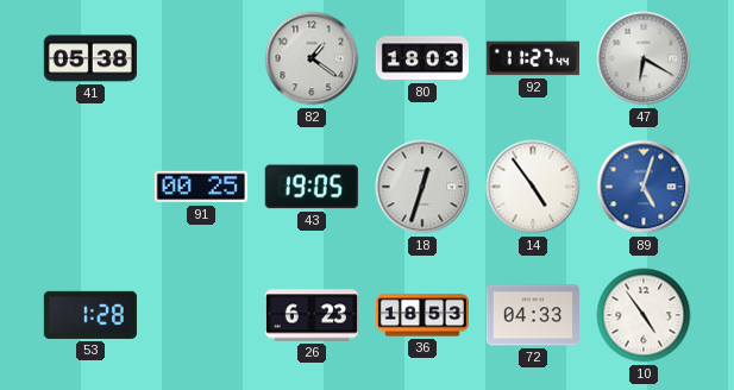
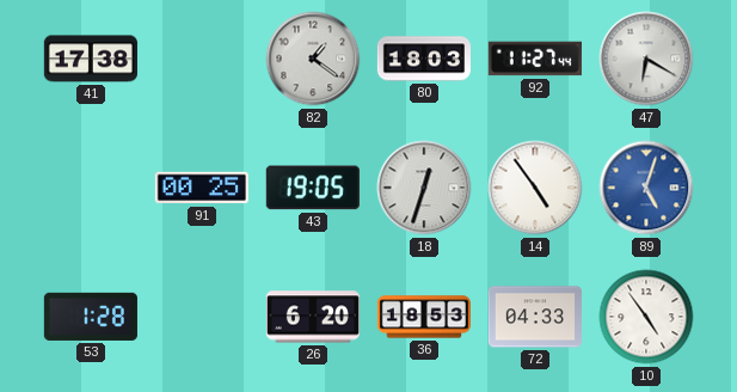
41: 05:38 -> 17:38 (91, 59)
26: 6:23 -> 6:20 (313, 317)
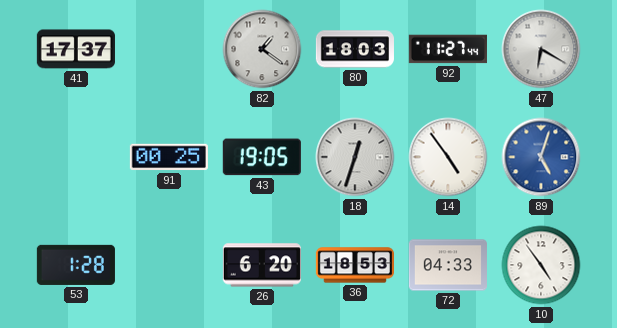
41: 17:38 -> 17:37 (76, 49)
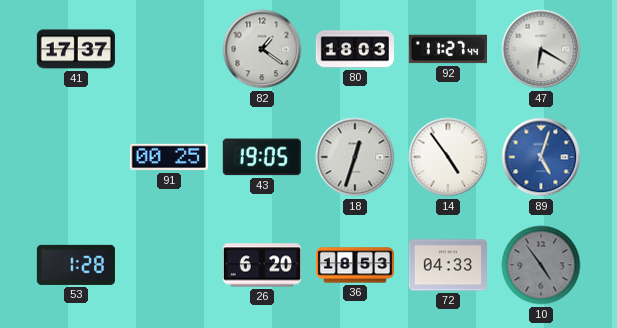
10 dial: white -> grey (541, 265)
